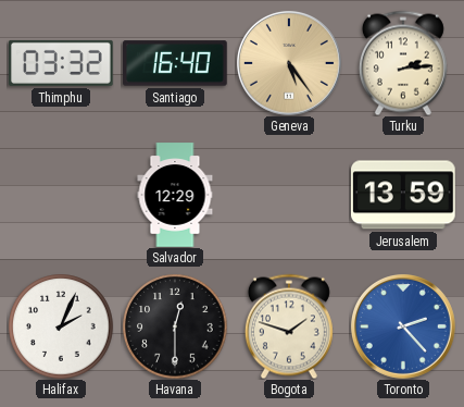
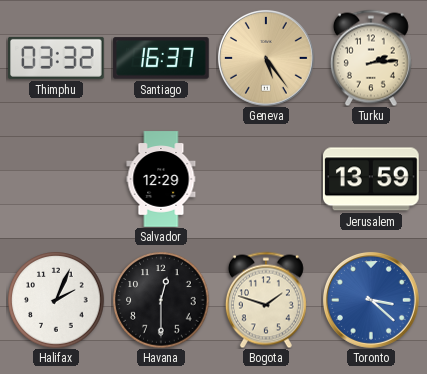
Santiago: 16:40 -> 16:37 (161, 58)
Toronto: 2:23 -> 3:22 (371, 300)
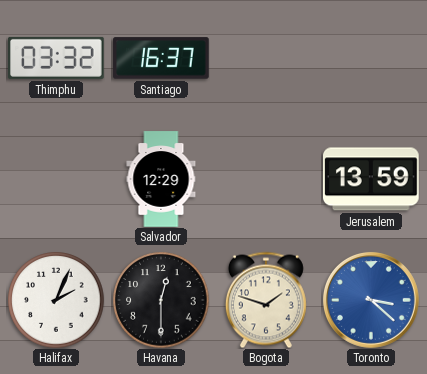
Geneva: 5:24 -> none (266, 58)
Turku: 2:14 -> none (371, 58)
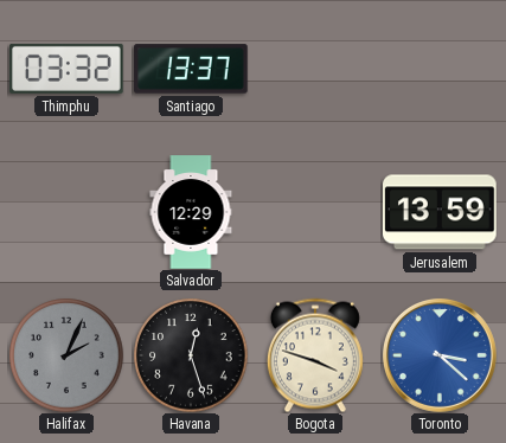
Santiago: 16:37 -> 13:37 (191, 69)
Halifax dial: white -> grey (66, 355)
Havana: 12:30 -> 12:27 (191, 355)
Bogota: 1:48 -> 3:48 (315, 355)
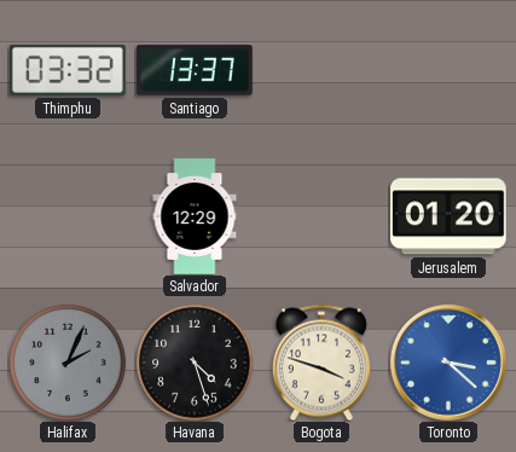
Jerusalem: 13:59 -> 01:20 (450, 216)
Havana: 12:27 -> 4:27 (195, 363)
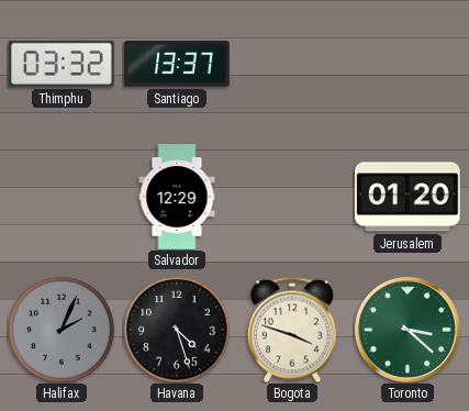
Toronto dial: blue -> green (407, 330)
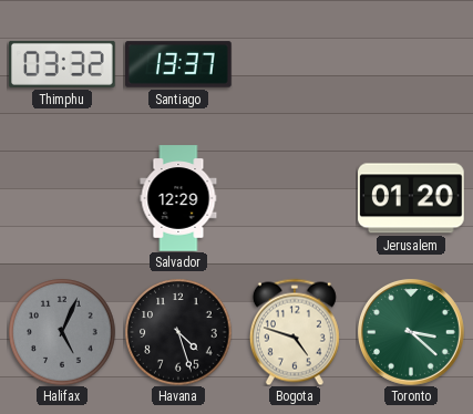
Halifax: 2:04 -> 5:04 (62, 332)
Bogota: 3:48 -> 4:48 (295, 332)
